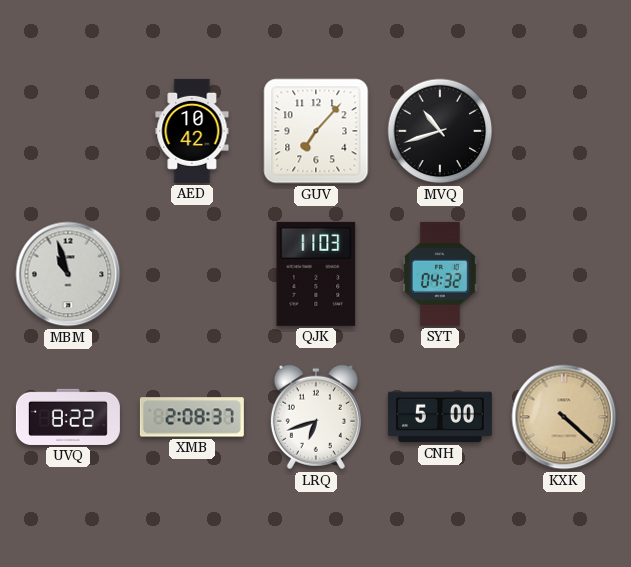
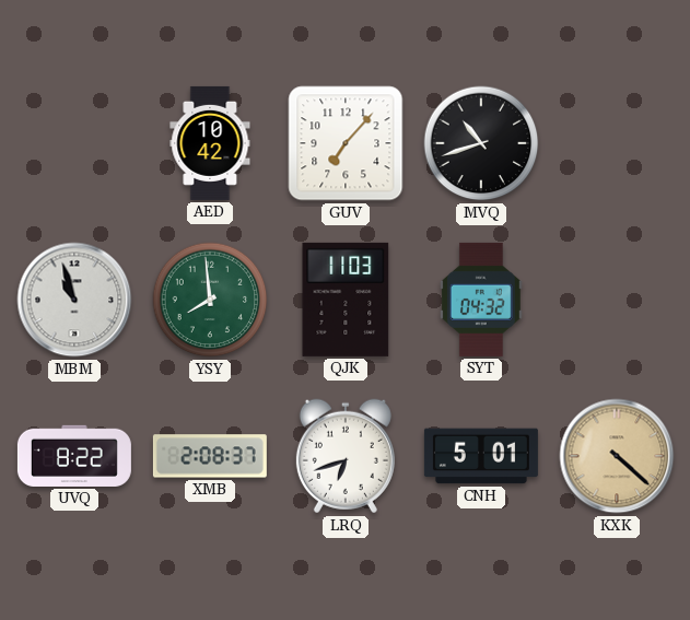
YSY: none -> 7:59 (210, 300)
CNH: 5:00 -> 5:01 (481, 456)
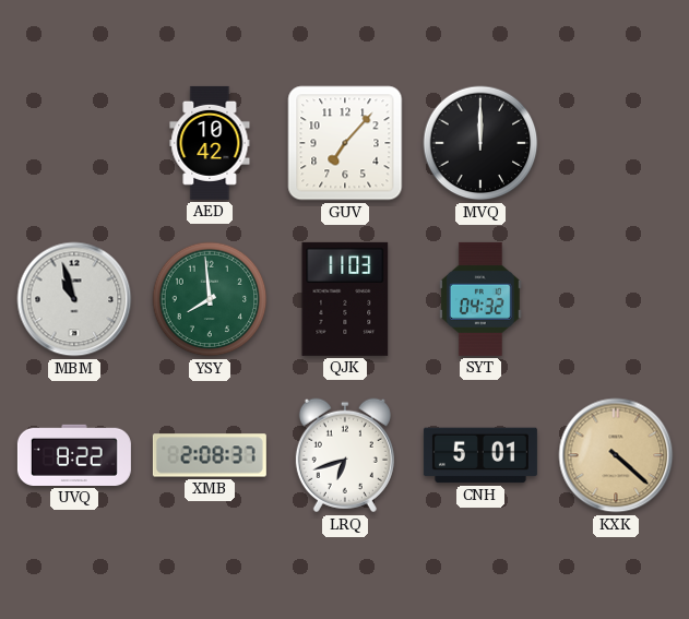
MVQ: 10:42 -> 12:00 (480, 143)
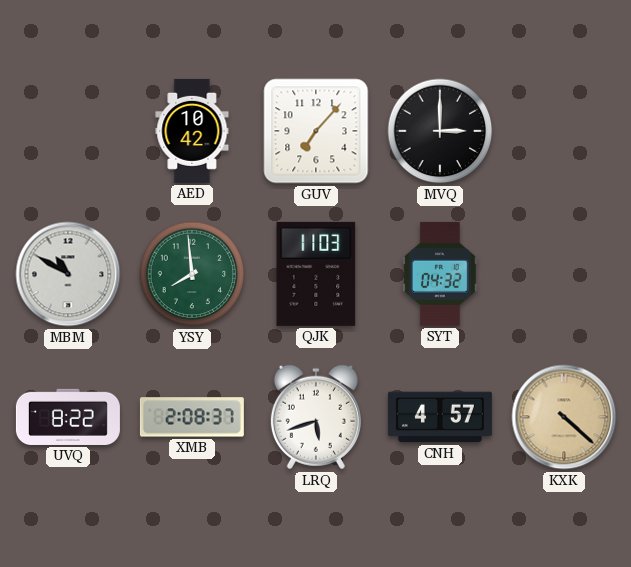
MVQ: 12:00 -> 3:00 (440, 131)
MBM: 10:57 -> 10:50 (68, 274)
LRQ: 6:42 -> 5:42 (316, 417)
CNH: 5:01 -> 4:57 (440, 417)
